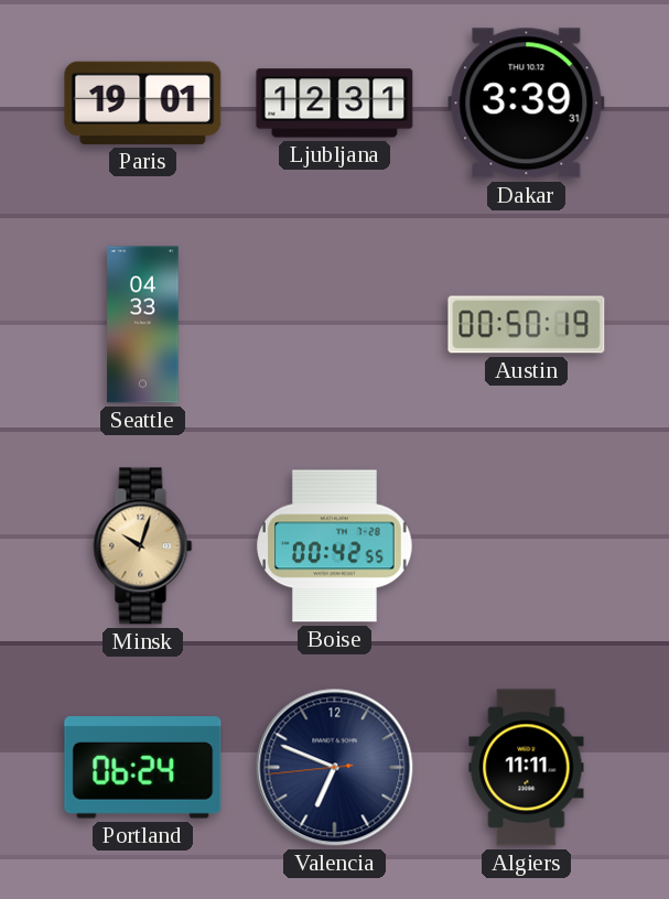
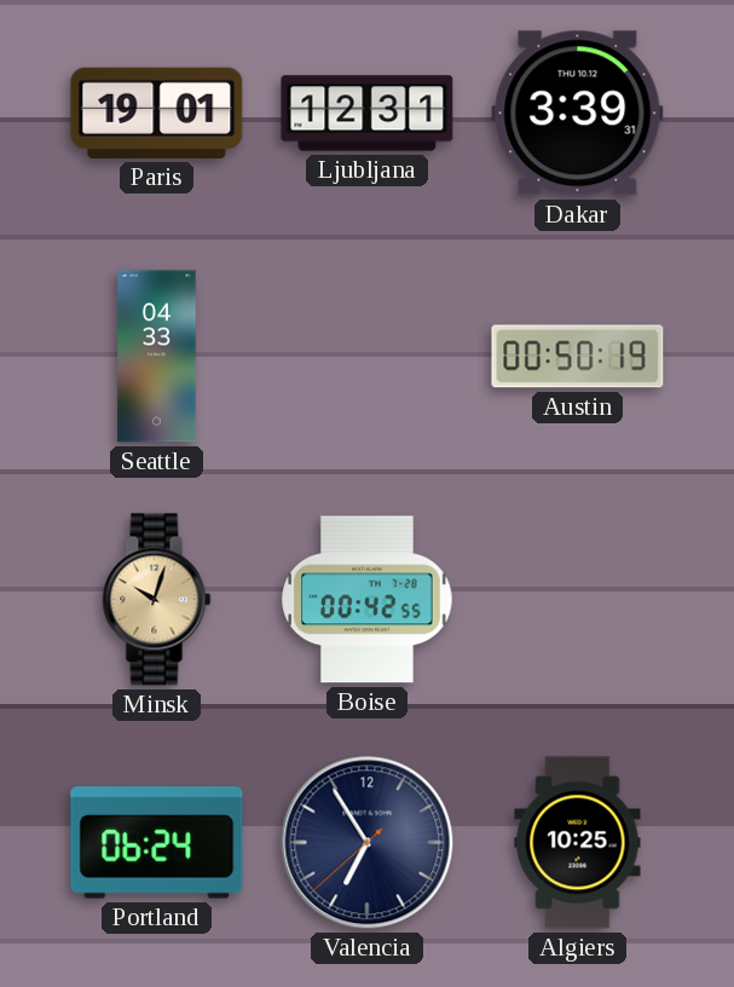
Valencia: 6:48 -> 6:54 (368, 843)
Algiers: 11:11 -> 10:25 (578, 843)
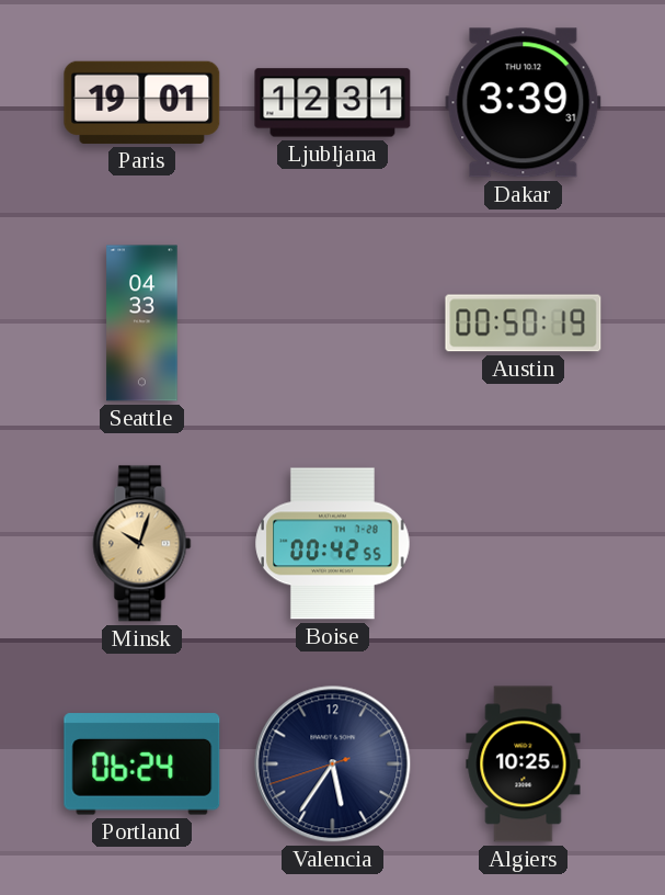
Valencia: 6:54 -> 5:35 (333, 764)
